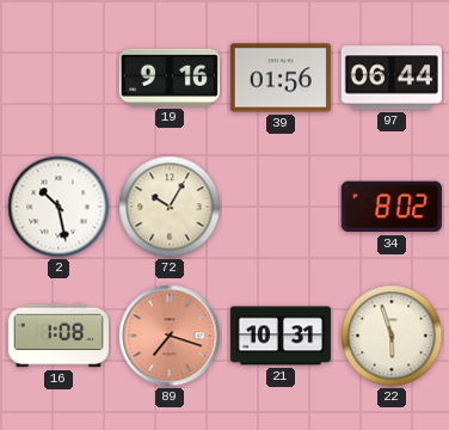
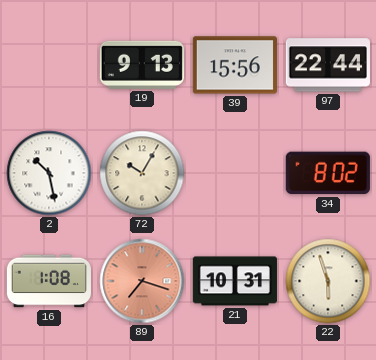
19: 9:16 -> 9:13 (142, 65)
39: 01:56 -> 15:56 (235, 65)
97: 06:44 -> 22:44 (328, 65)
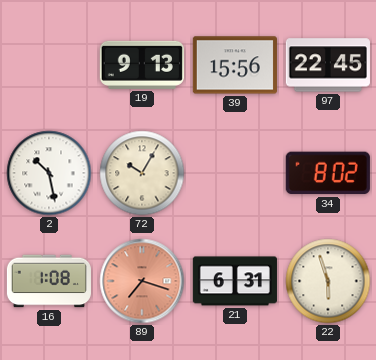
97: 22:44 -> 22:45 (328, 65)
21: 10:31 -> 6:31 (235, 281)
